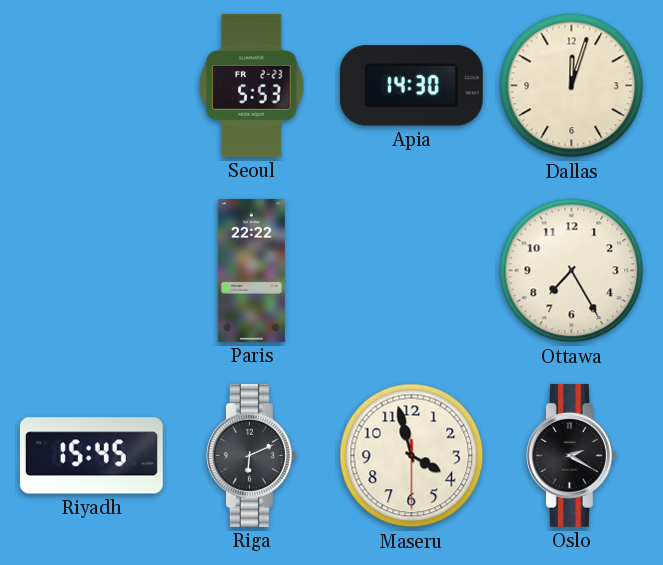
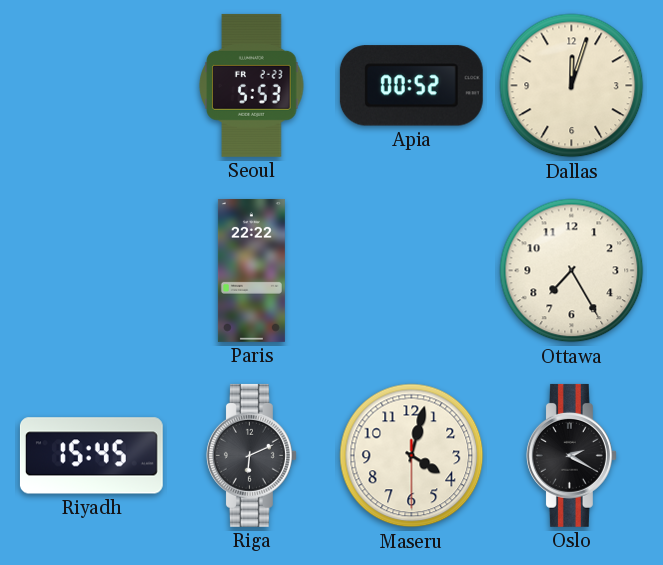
Apia: 14:30 -> 00:52 (411, 86)
Maseru: 3:57 -> 4:02 (412, 456)
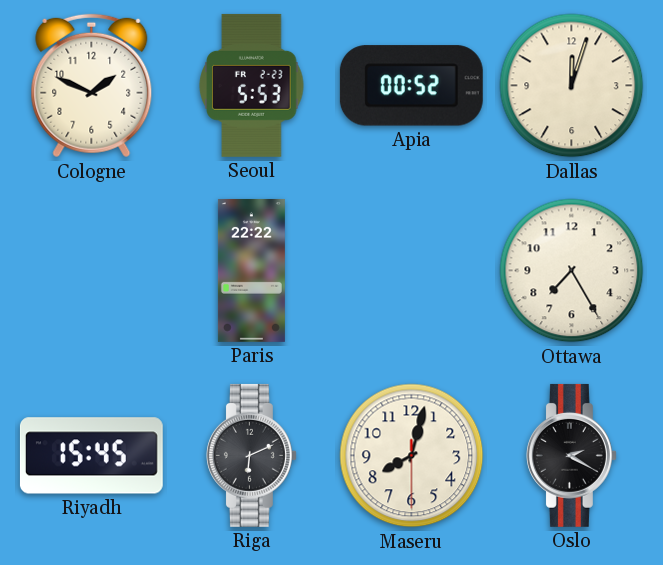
Cologne: none -> 1:49 (92, 86)
Maseru: 4:02 -> 8:02 (412, 456)
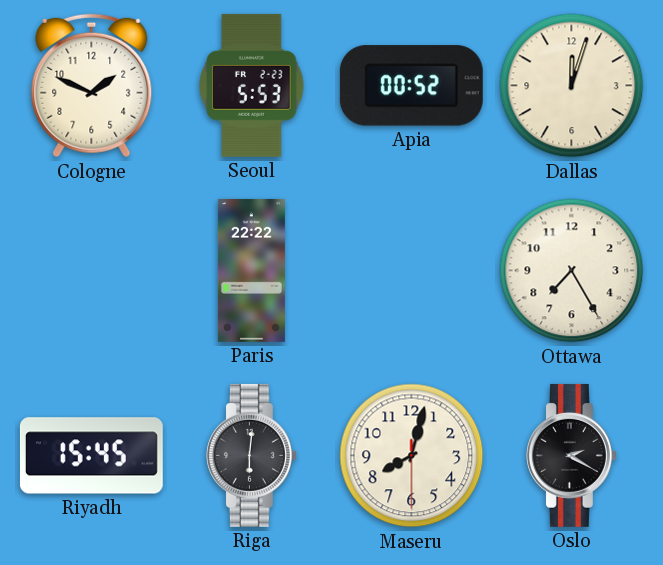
Riga: 6:11 -> 6:01 (251, 455)
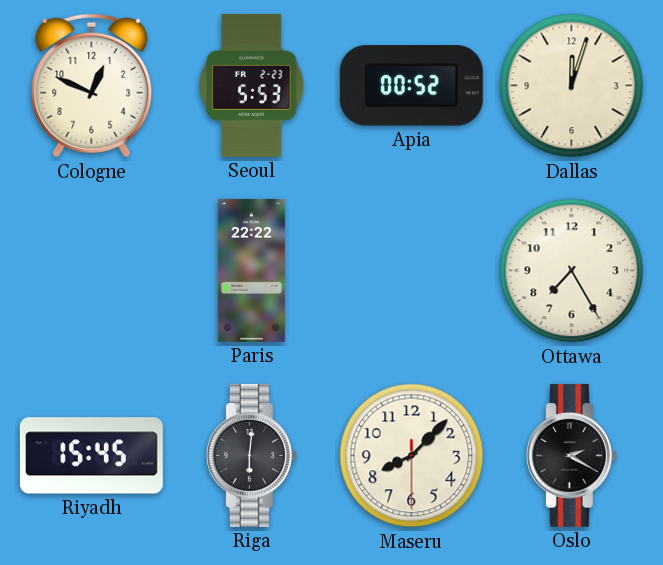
Cologne: 1:49 -> 12:49 (92, 86)
Maseru: 8:02 -> 8:07 (412, 456)
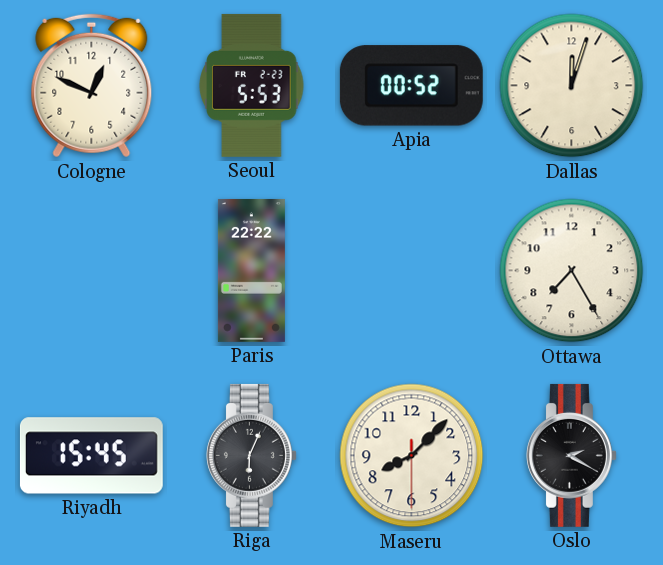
Riga: 6:01 -> 6:04 (251, 455)
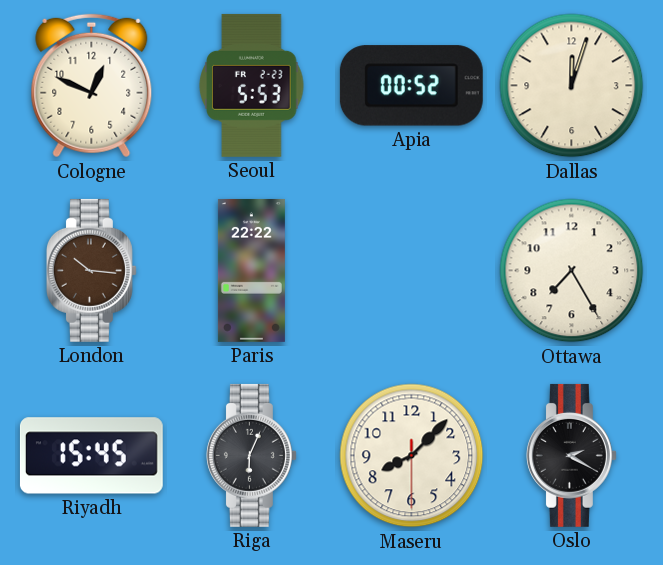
London: none -> 10:16 (91, 270)
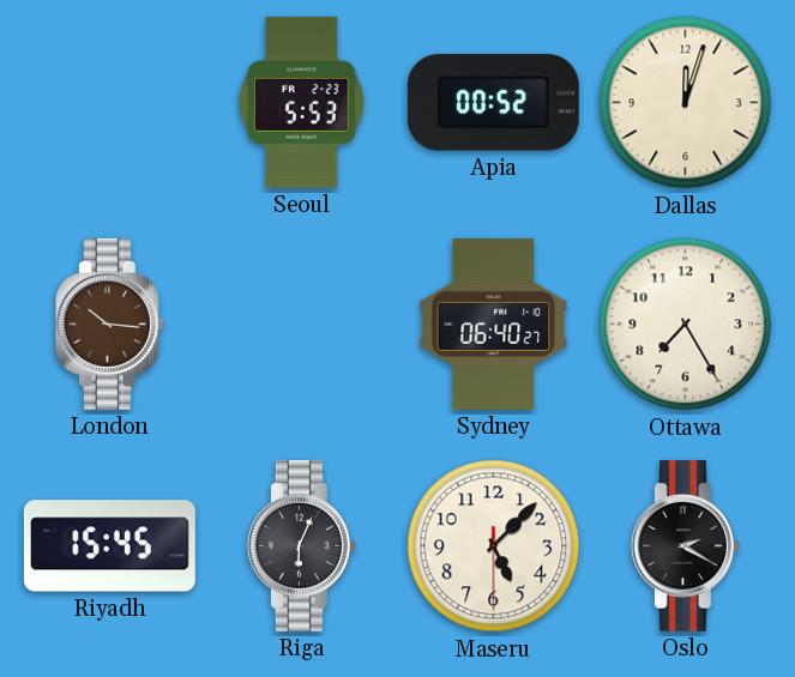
Cologne: 12:49 -> none (92, 86)
Paris: 22:22 -> none (251, 270)
Sydney: none -> 06:40 (494, 324)
Maseru: 8:07 -> 5:07 (494, 546)
